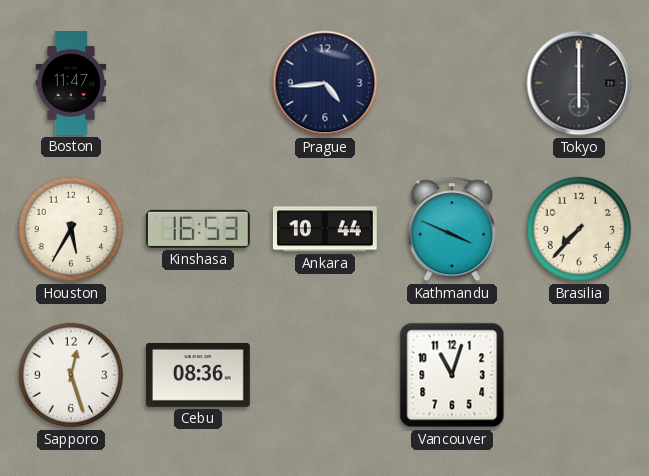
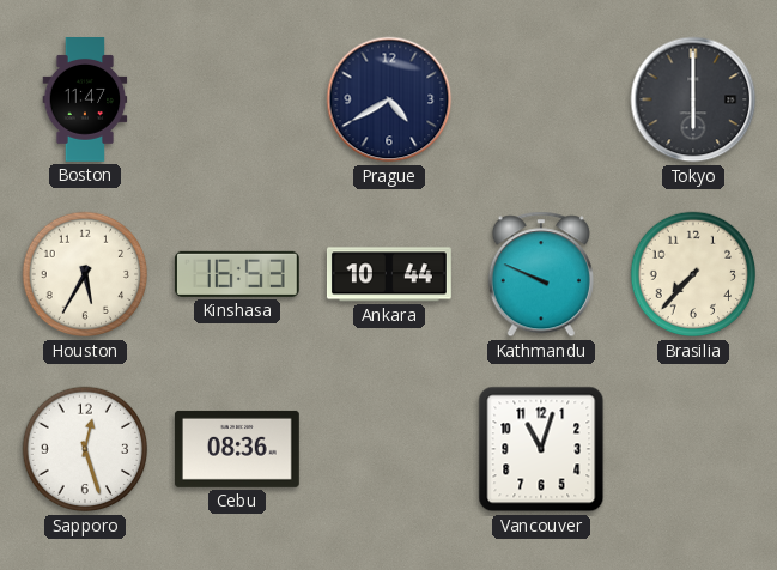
Prague: 4:44 -> 4:40 (389, 99)
Kathmandu: 3:49 -> 9:49 (541, 274)
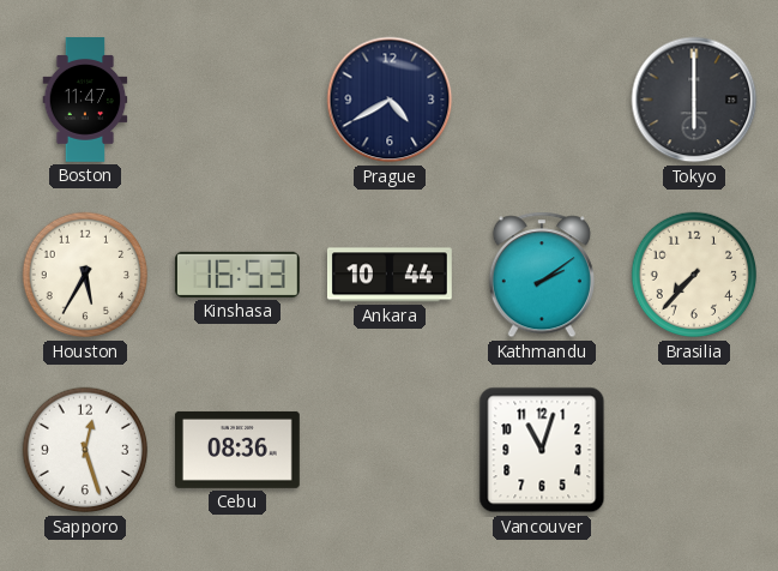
Kathmandu: 9:49 -> 2:09 (542, 275)
